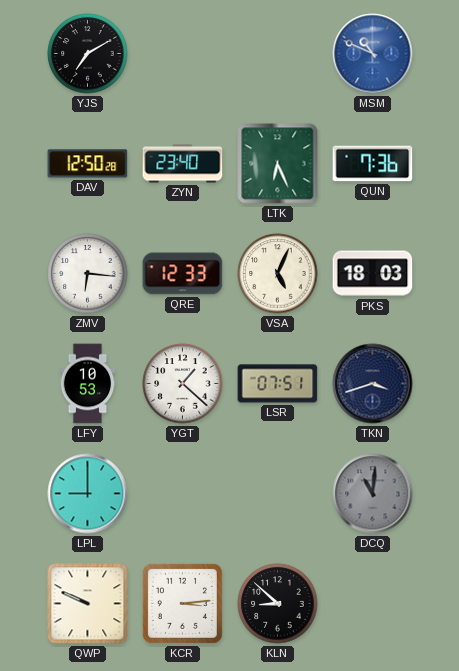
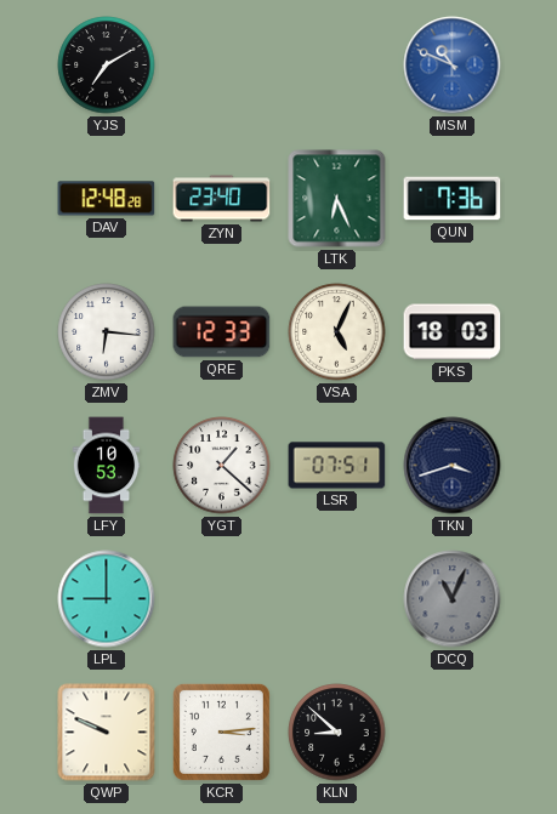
DAV: 12:50 -> 12:48 (107, 199)
DCQ: 11:01 -> 11:04 (453, 599)
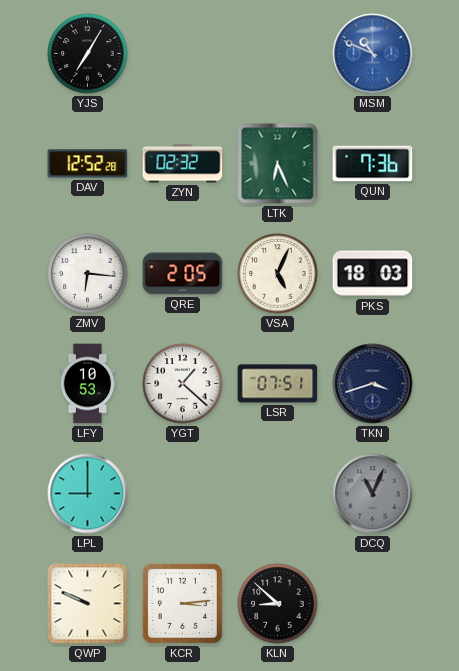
YJS: 7:10 -> 7:05 (88, 54)
DAV: 12:48 -> 12:52 (88, 164)
ZYN: 23:40 -> 02:32 (183, 164)
QRE: 12:33 -> 2:05 (183, 274)
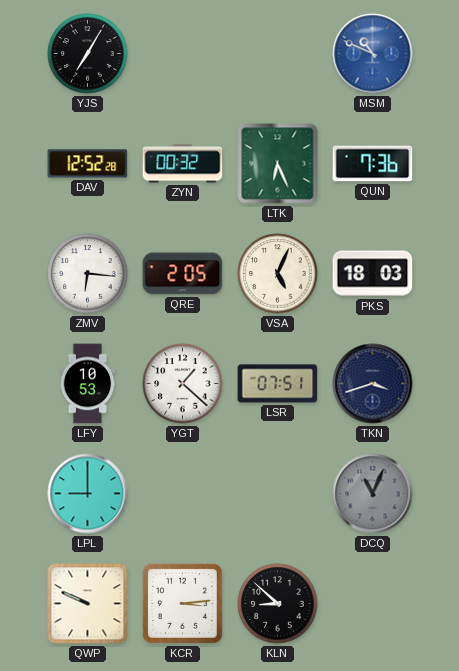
ZYN: 02:32 -> 00:32 (183, 164)
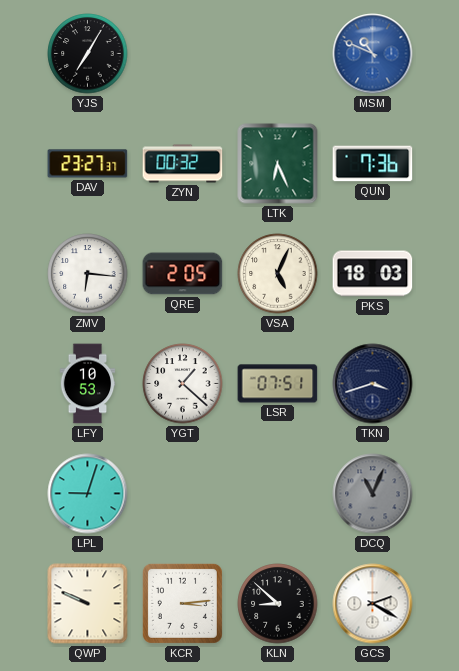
DAV: 12:52 -> 23:27 (88, 164)
LPL: 9:00 -> 9:03 (88, 494)
GCS: none -> 2:20 (373, 604)
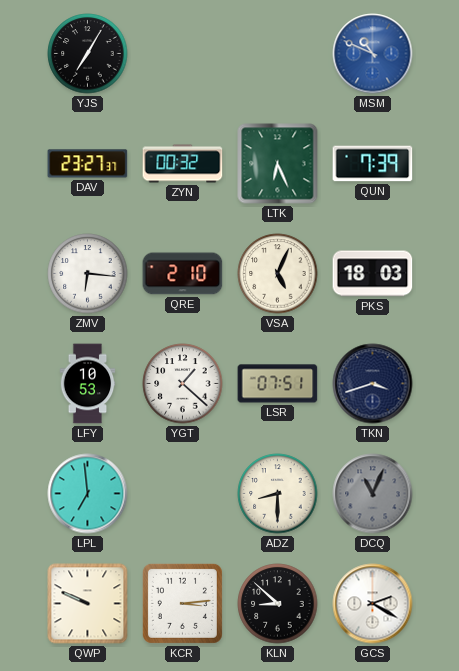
QUN: 7:36 -> 7:39 (373, 164)
QRE: 2:05 -> 2:10 (183, 274)
LPL: 9:03 -> 6:59 (88, 494)
ADZ: none -> 8:30 (278, 494)
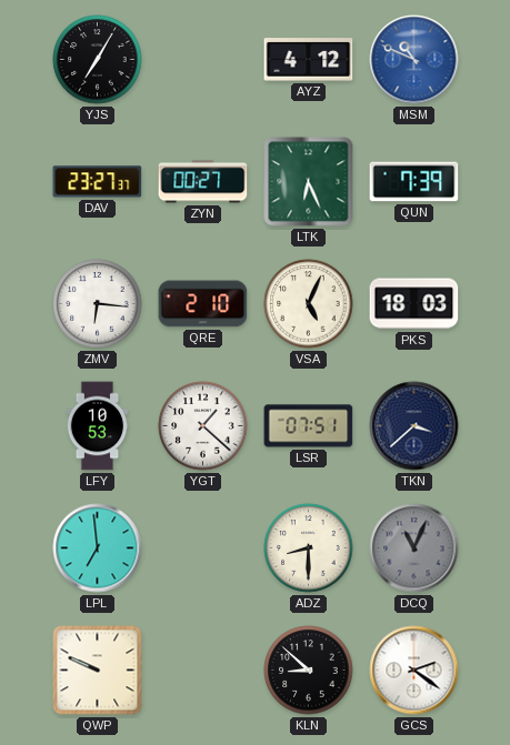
AYZ: none -> 4:12 (309, 60)
ZYN: 00:32 -> 00:27 (203, 182)
TKN: 3:42 -> 3:38 (414, 426)
KCR: 3:14 -> none (182, 603)
GCS: 2:20 -> 2:21 (414, 671)
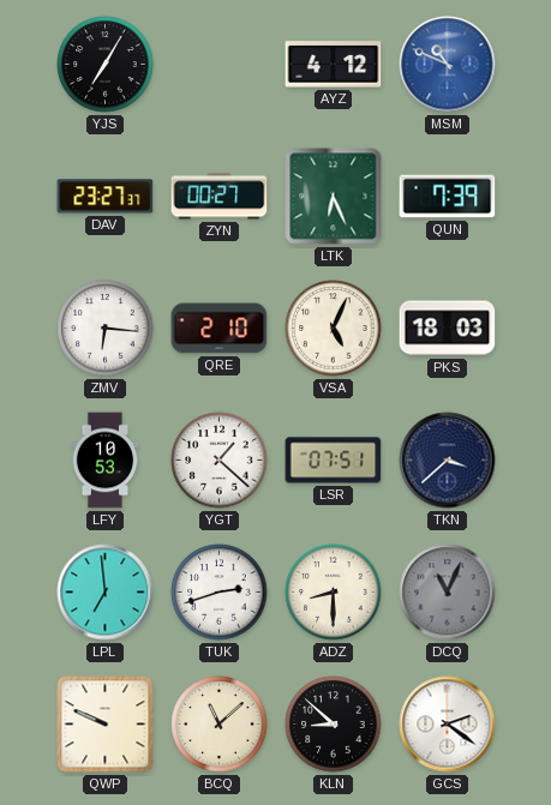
TUK: none -> 2:42 (220, 593)
BCQ: none -> 11:08 (220, 725)
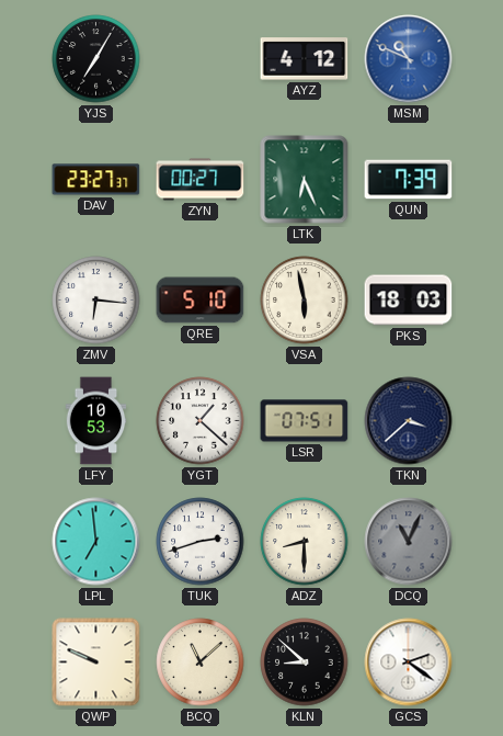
QRE: 2:10 -> 5:10 (201, 301)
VSA: 5:04 -> 5:58 (305, 301)
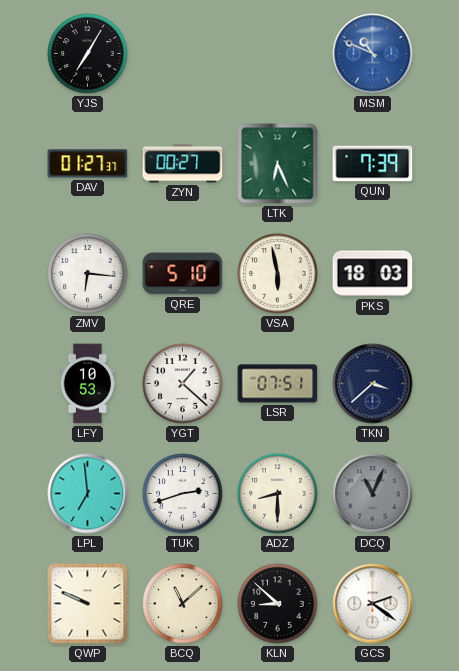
AYZ: 4:12 -> none (305, 59)
DAV: 23:27 -> 01:27 (88, 164)
